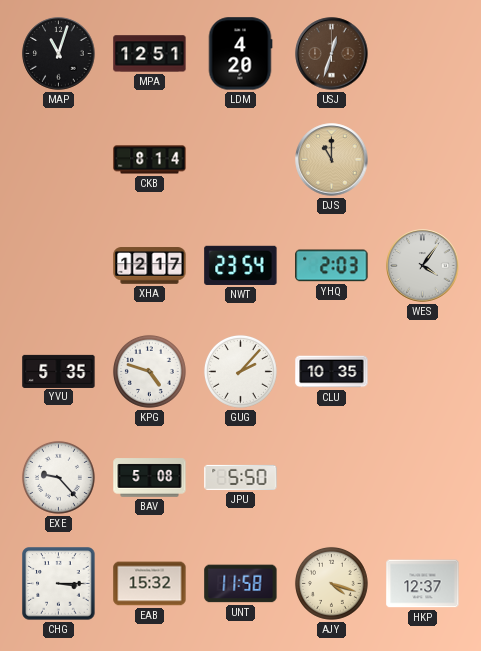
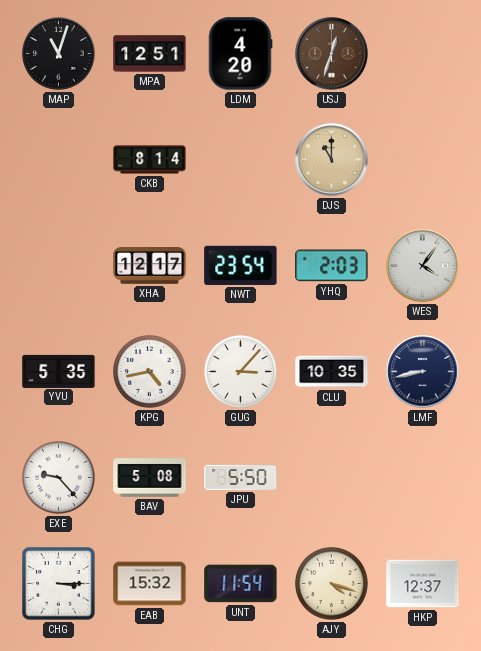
KPG: 4:48 -> 4:43 (149, 371)
GUG: 2:07 -> 3:07 (240, 371)
LMF: none -> 8:43 (423, 372)
UNT: 11:58 -> 11:54 (241, 584)
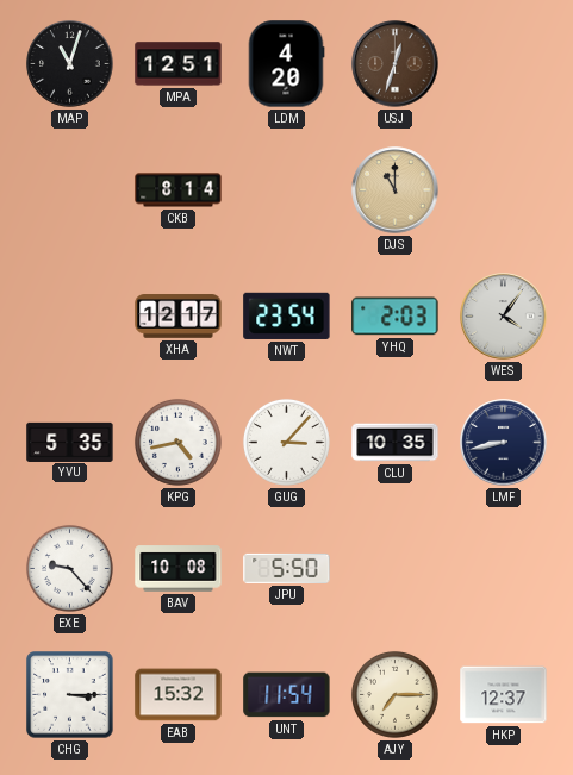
BAV: 5:08 -> 10:08 (179, 569)
AJY: 4:18 -> 7:15 (394, 694)
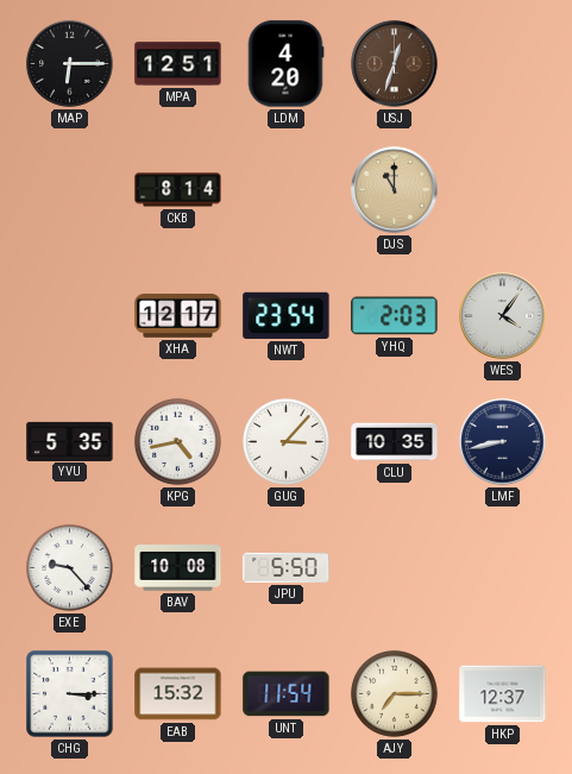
MAP: 11:03 -> 6:15 (70, 64)
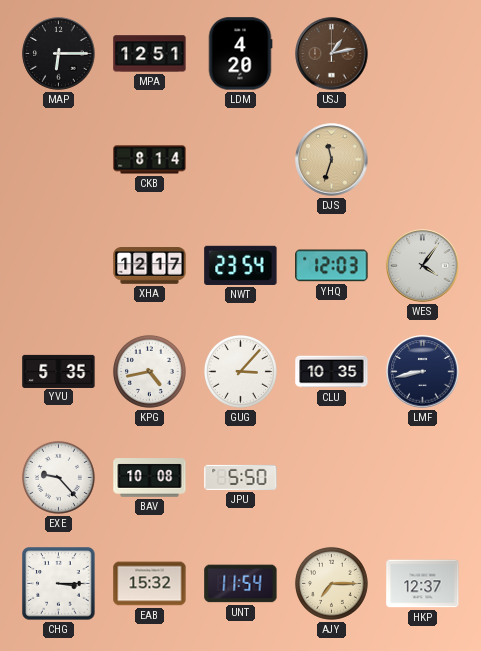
USJ: 12:33 -> 1:13 (332, 54)
DJS: 11:00 -> 11:33 (332, 160)
YHQ: 2:03 -> 12:03 (332, 266)
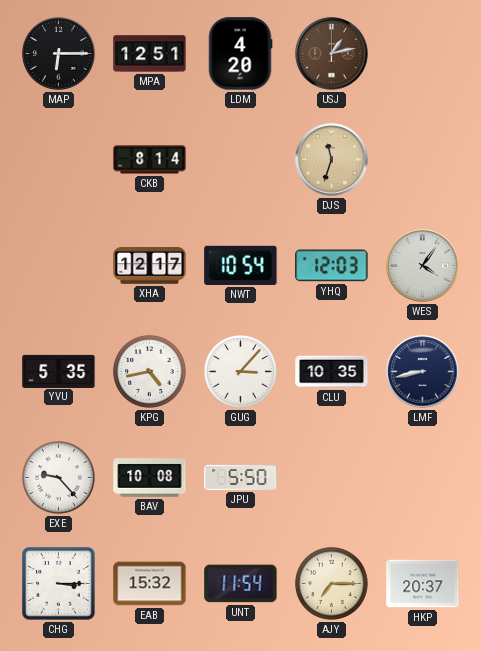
NWT: 23:54 -> 10:54 (241, 265)
HKP: 12:37 -> 20:37 (423, 584)
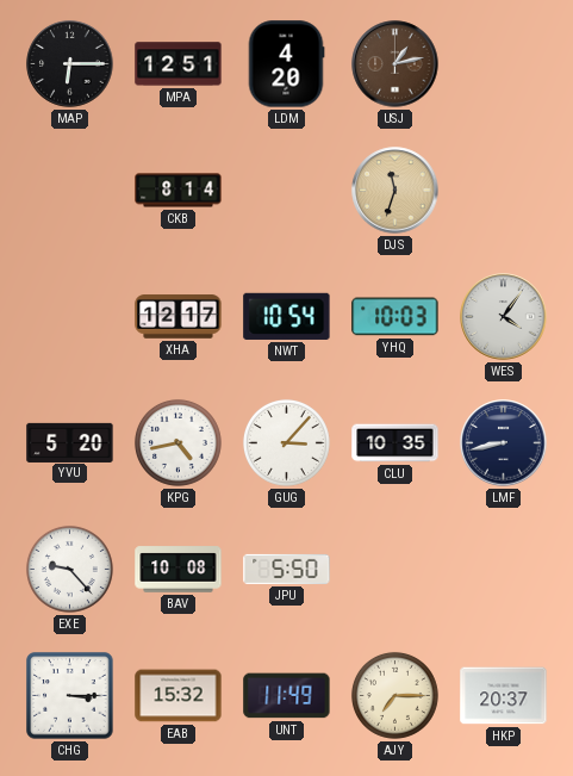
YHQ: 12:03 -> 10:03 (396, 317)
YVU: 5:35 -> 5:20 (70, 442)
UNT: 11:54 -> 11:49 (287, 696)
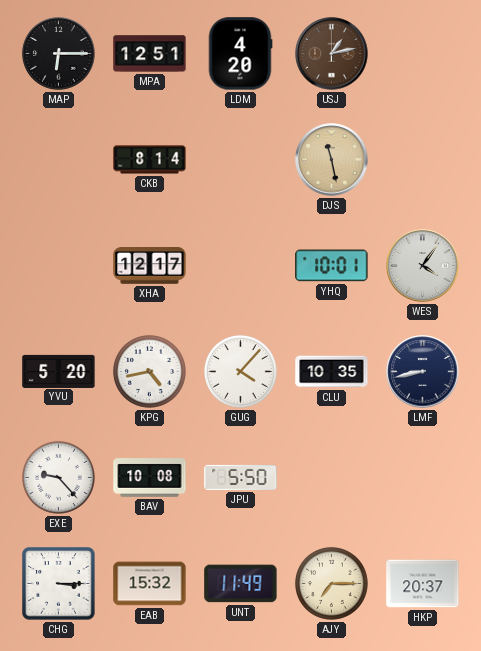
DJS: 11:33 -> 11:28 (332, 160)
NWT: 10:54 -> none (287, 316)
YHQ: 10:03 -> 10:01 (332, 266)
GUG: 3:07 -> 4:07 (240, 371)
